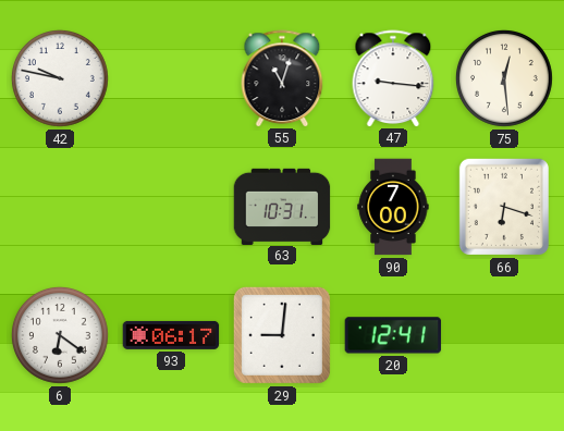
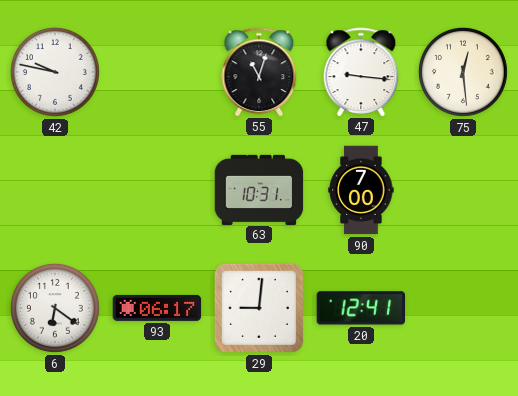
66: 6:18 -> none (504, 207)
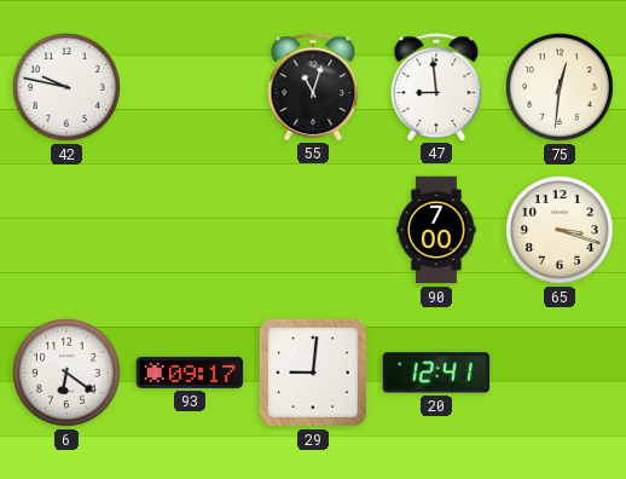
47: 9:16 -> 8:59 (436, 87)
75: 12:29 -> 12:31 (560, 87)
63: 10:31 -> none (259, 189)
65: none -> 3:18 (560, 230)
93: 06:17 -> 09:17 (190, 373)
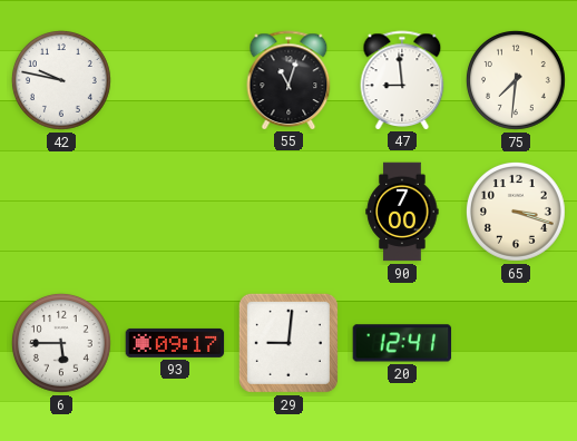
75: 12:31 -> 7:31 (516, 80)
6: 6:21 -> 5:45 (61, 343)
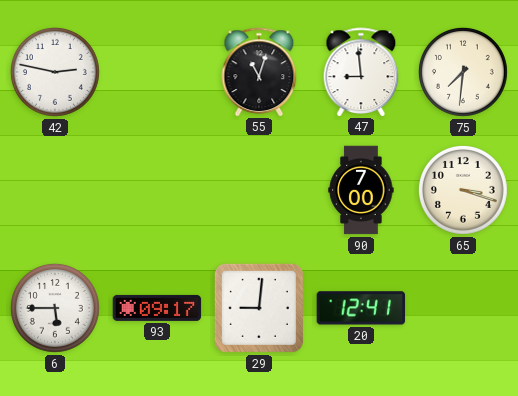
42: 9:47 -> 2:47 (55, 72)
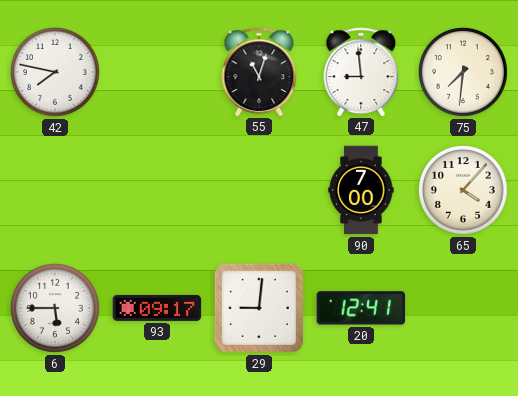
42: 2:47 -> 7:47 (55, 72)
65: 3:18 -> 4:07 (463, 190)
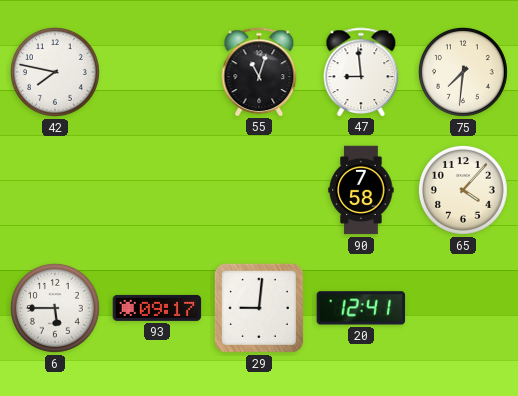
90: 7:00 -> 7:58 (361, 190)
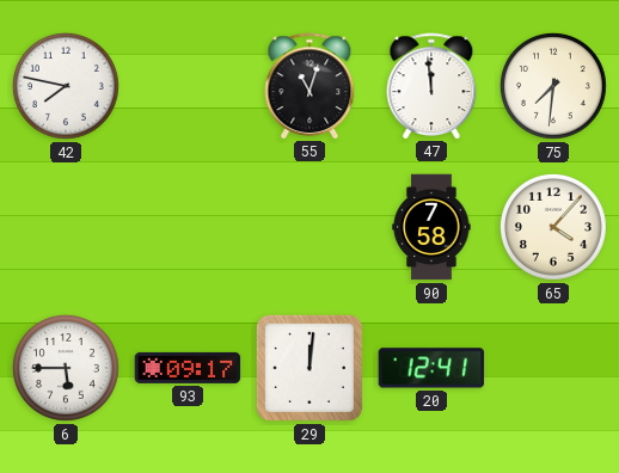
47: 8:59 -> 11:59 (431, 86)
29: 9:01 -> 12:01 (309, 368)
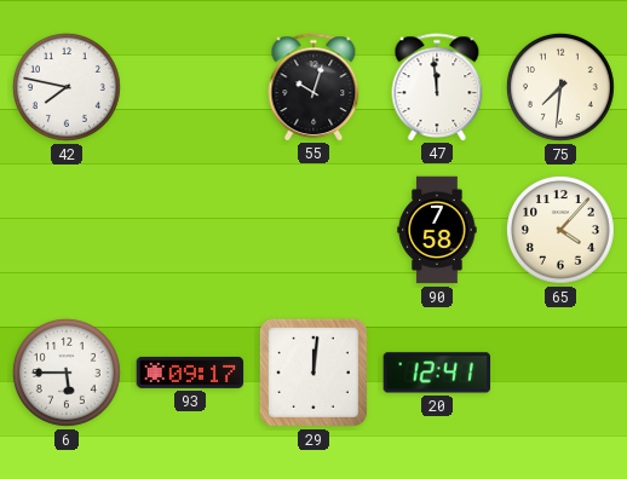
55: 11:03 -> 10:03 (313, 87)
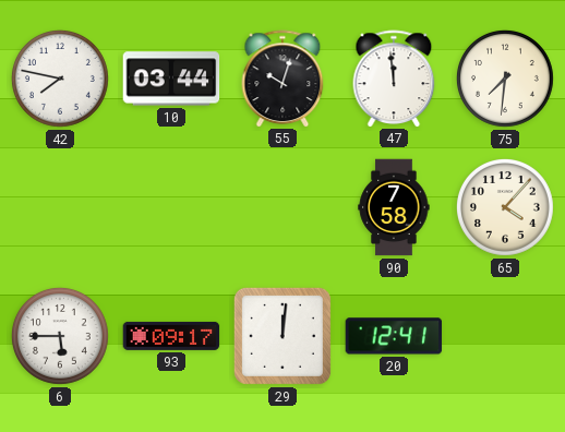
10: none -> 03:44 (171, 79)
